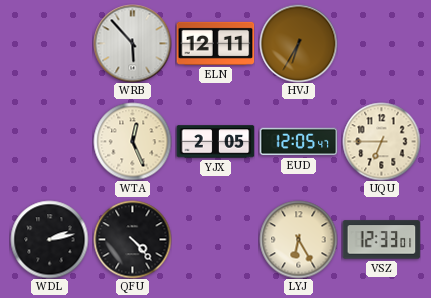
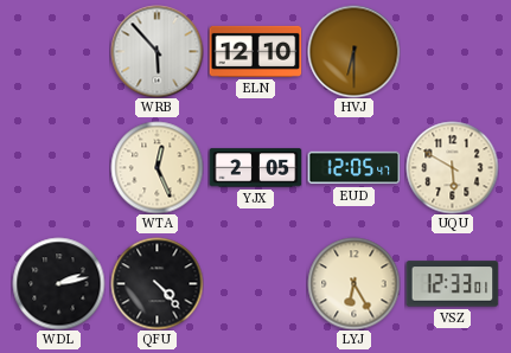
ELN: 12:11 -> 12:10 (255, 51)
HVJ: 6:35 -> 6:30 (353, 51)
UQU: 6:45 -> 5:50 (452, 167)
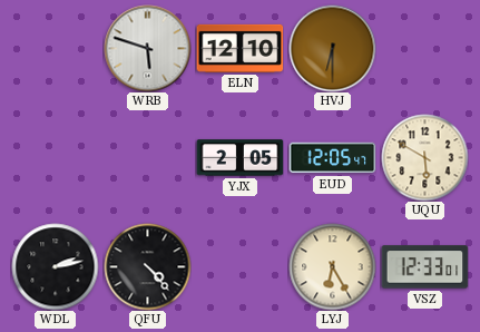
WRB: 5:53 -> 5:48 (147, 48)
WTA: 12:26 -> none (157, 167)
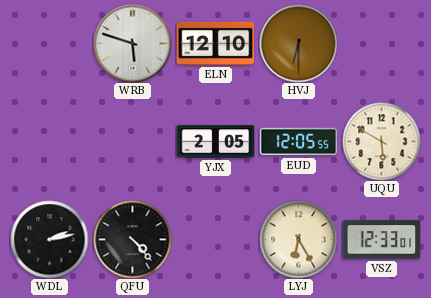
EUD: 12:05:47 -> 12:05:55 (298, 142)
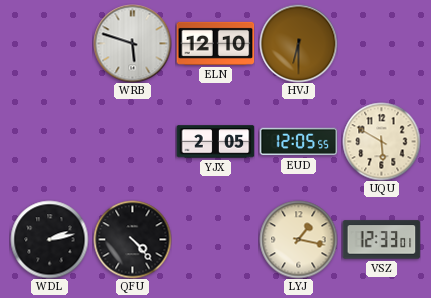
LYJ: 6:25 -> 1:17 (298, 239)
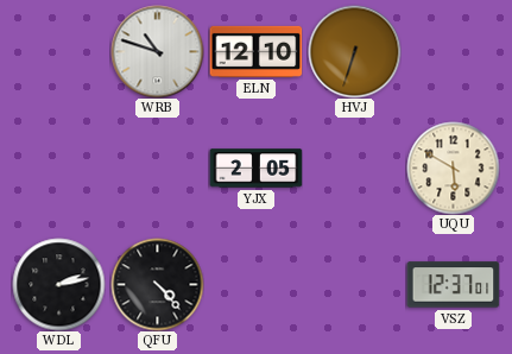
WRB: 5:48 -> 10:48 (157, 51)
HVJ: 6:30 -> 6:33 (354, 51)
EUD: 12:05 -> none (298, 142)
LYJ: 1:17 -> none (298, 239)
VSZ: 12:33 -> 12:37 (453, 285)
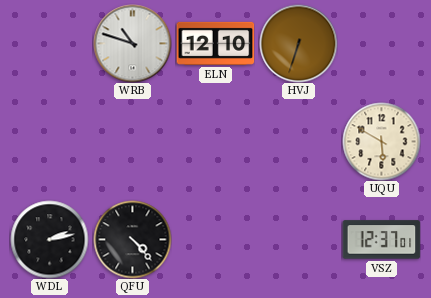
YJX: 2:05 -> none (255, 169)
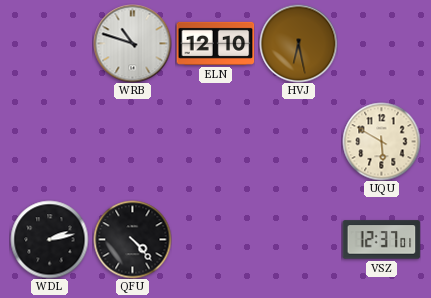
HVJ: 6:33 -> 6:28 (298, 43)
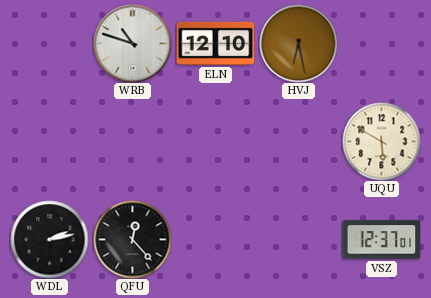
QFU: 4:23 -> 12:23 (132, 239)
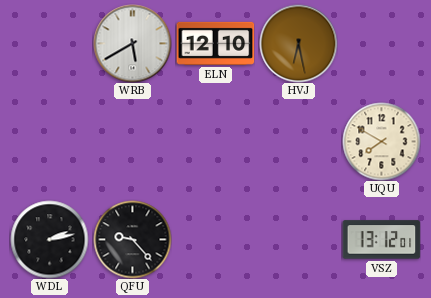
WRB: 10:48 -> 5:40 (132, 43)
UQU: 5:50 -> 7:50 (381, 141)
QFU: 12:23 -> 9:23 (132, 239)
VSZ: 12:37 -> 13:12 (381, 240)
